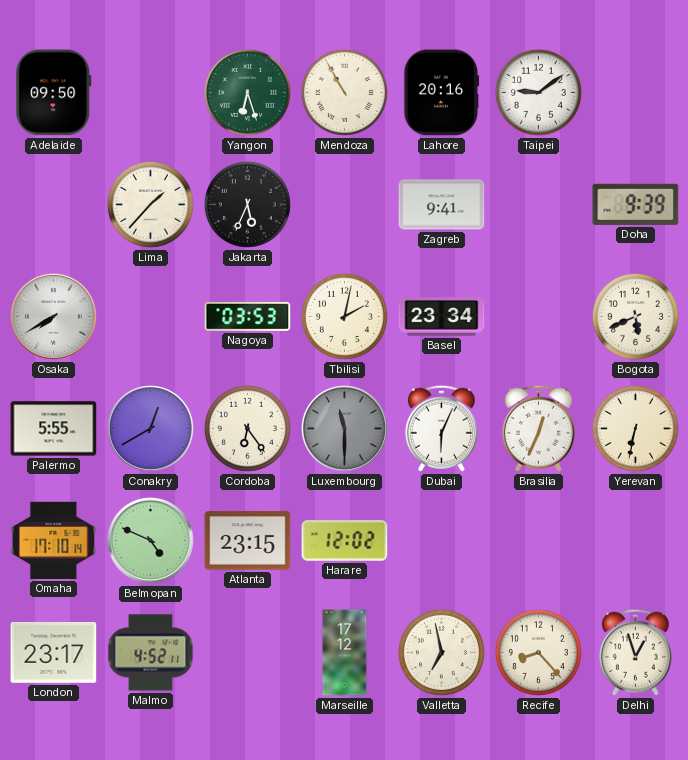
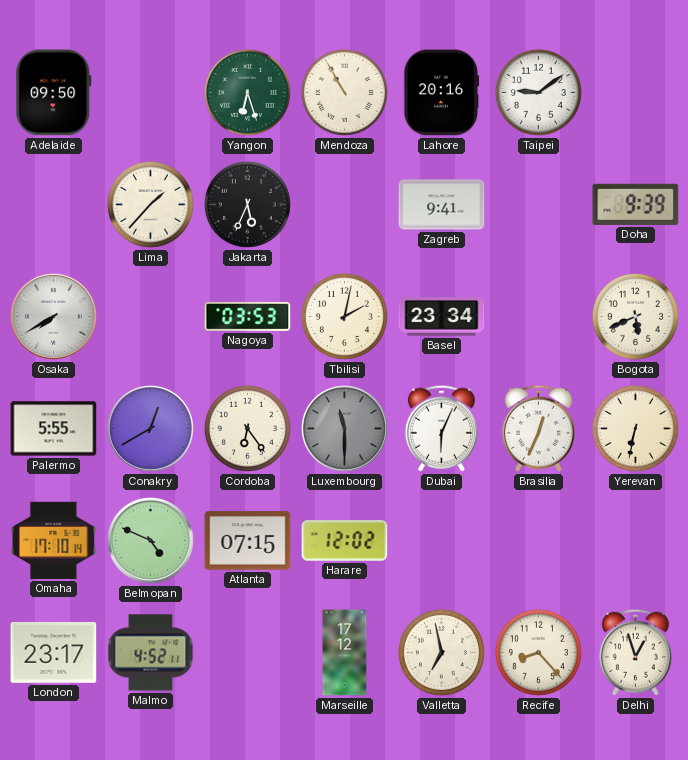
Atlanta: 23:15 -> 07:15 (248, 541)
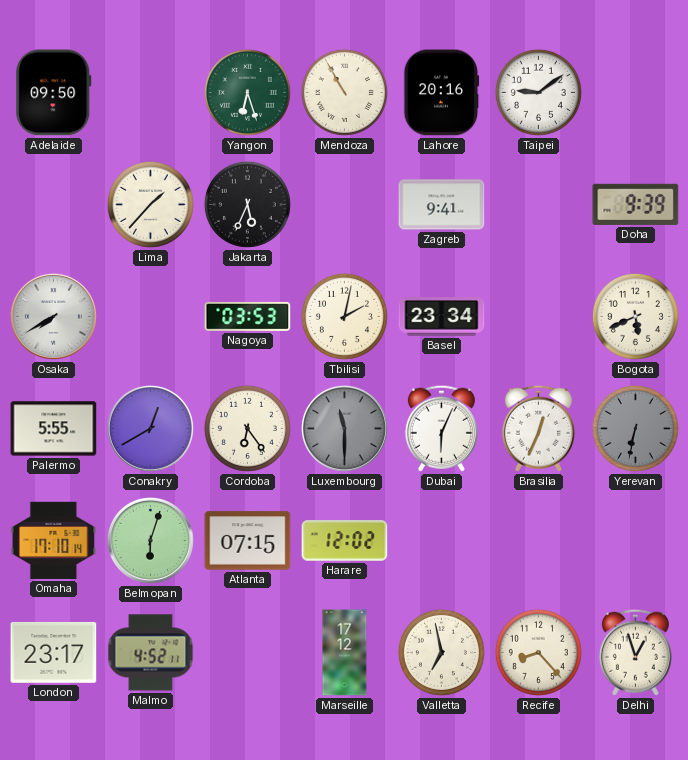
Yerevan dial: cream -> grey (635, 428)
Belmopan: 4:49 -> 6:03 (150, 540)
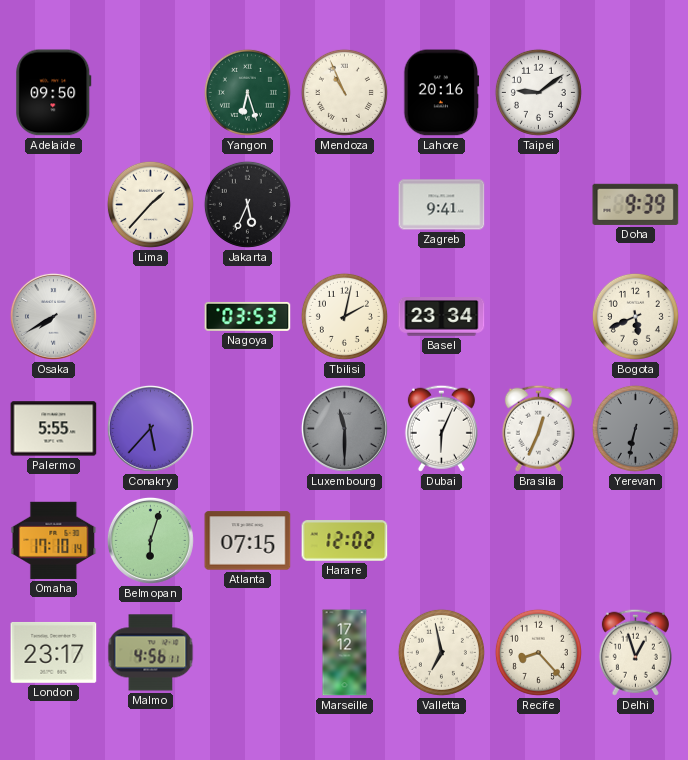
Mendoza: 10:55 -> 10:56 (344, 92)
Conakry: 12:40 -> 5:37 (150, 428)
Cordoba: 6:24 -> none (247, 428)
Malmo: 4:52 -> 4:56 (151, 653)
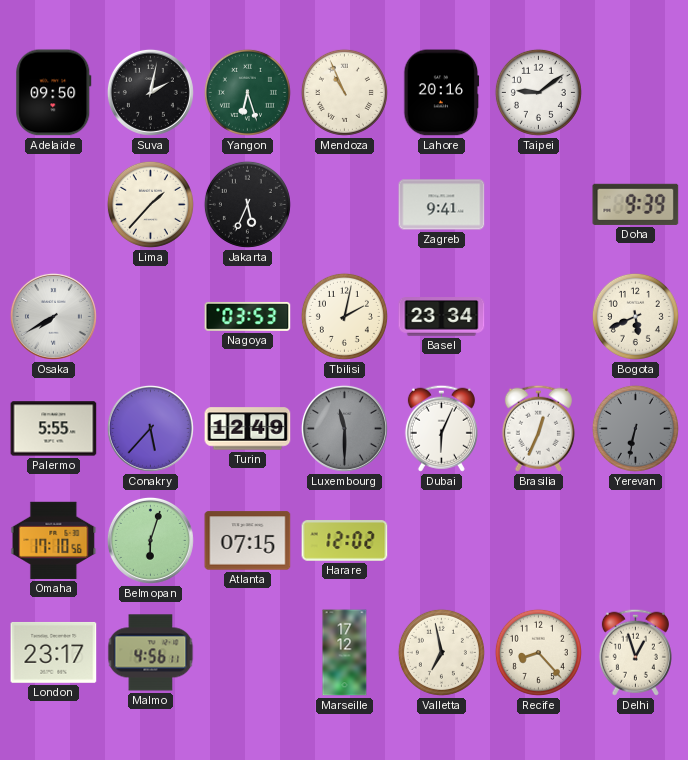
Suva: none -> 2:02 (150, 92)
Turin: none -> 12:49 (248, 429)
Omaha: 17:10:14 -> 17:10:56 (54, 540)
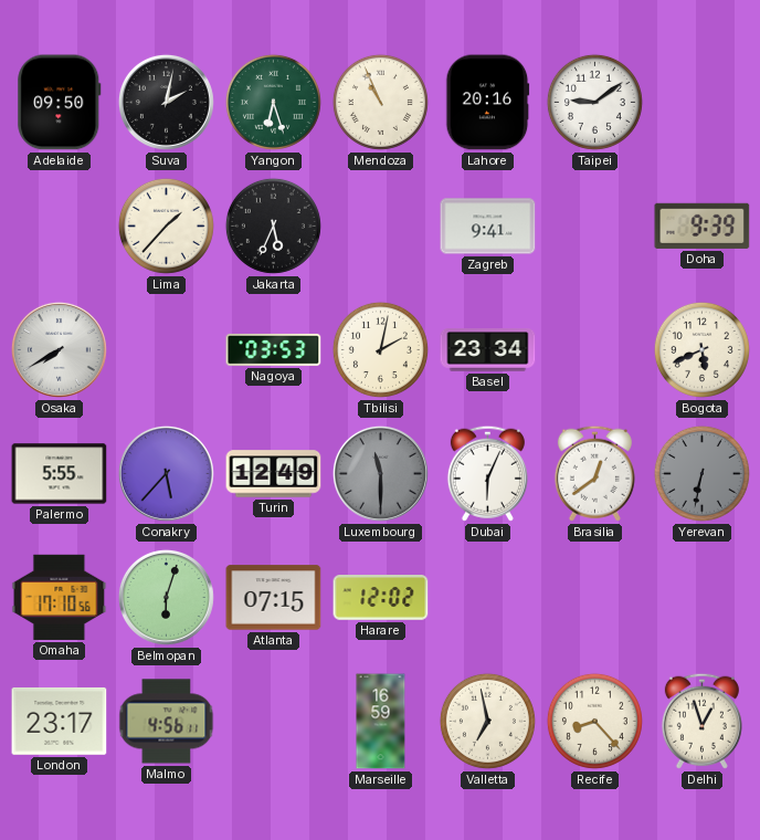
Brasilia: 12:34 -> 12:39 (594, 473)
Marseille: 17:12 -> 16:59 (381, 722)
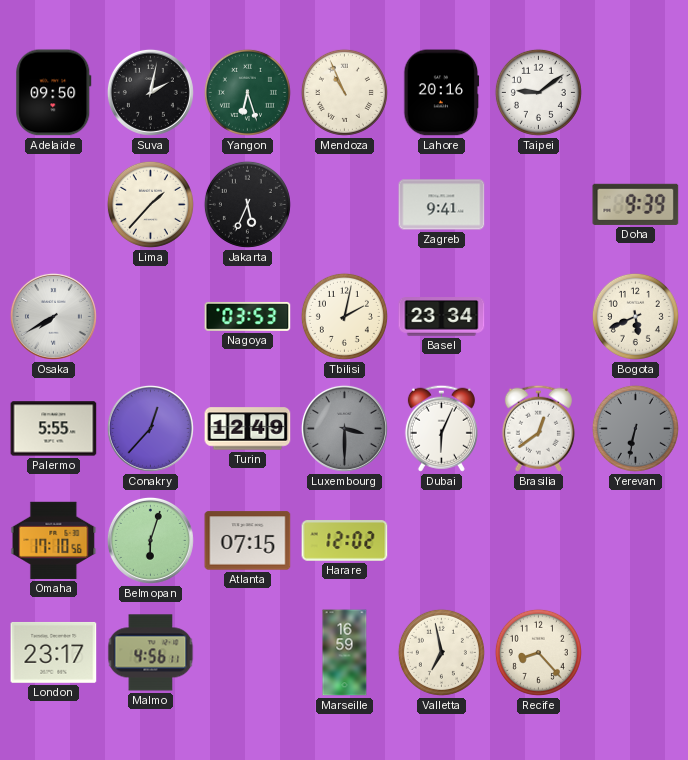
Conakry: 5:37 -> 12:37 (150, 428)
Luxembourg: 11:30 -> 3:30 (344, 428)
Delhi: 12:57 -> none (701, 721)
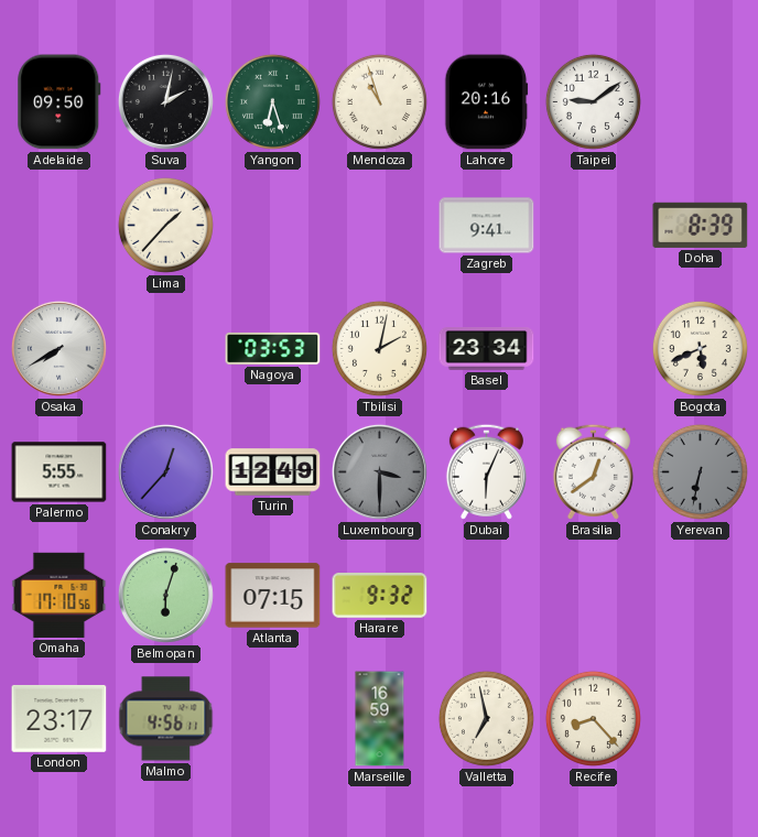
Mendoza: 10:56 -> 10:57 (379, 101)
Jakarta: 5:34 -> none (247, 204)
Doha: 9:39 -> 8:39 (701, 225)
Harare: 12:02 -> 9:32 (380, 596)
